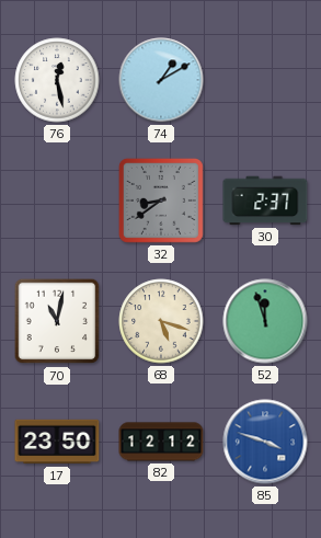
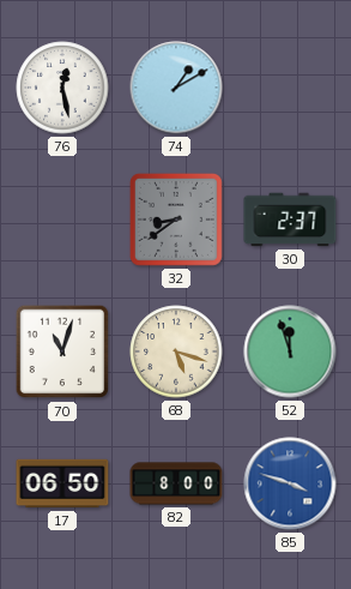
70: 11:02 -> 11:03 (62, 351)
17: 23:50 -> 06:50 (62, 483)
82: 12:12 -> 8:00 (176, 483)
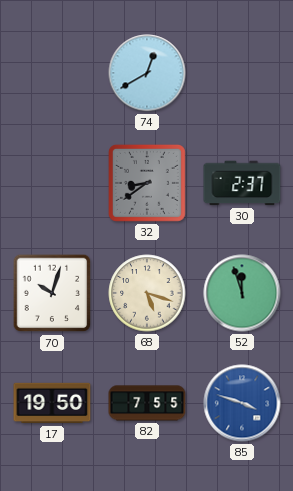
76: 12:28 -> none (62, 88)
74: 1:10 -> 12:40 (147, 73)
70: 11:03 -> 10:03 (52, 293)
17: 06:50 -> 19:50 (52, 403)
82: 8:00 -> 7:55 (147, 403)
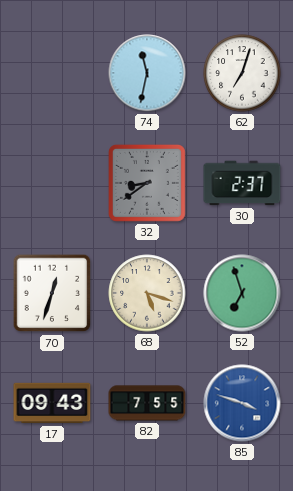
74: 12:40 -> 11:32 (147, 73)
62: none -> 7:03 (242, 73)
70: 10:03 -> 12:33 (52, 293)
52: 11:57 -> 6:57 (242, 293)
17: 19:50 -> 09:43 (52, 403)
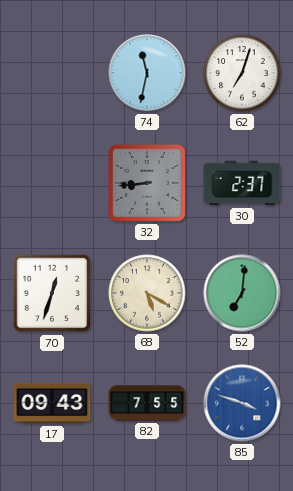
32: 8:39 -> 8:44 (147, 183)
68: 5:18 -> 5:20 (147, 293)
52: 6:57 -> 7:01 (242, 293)
